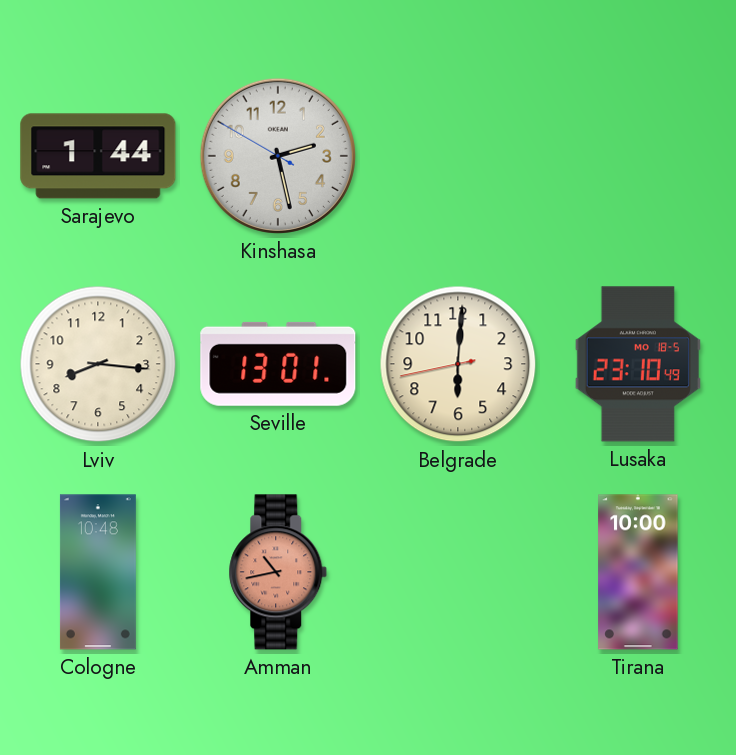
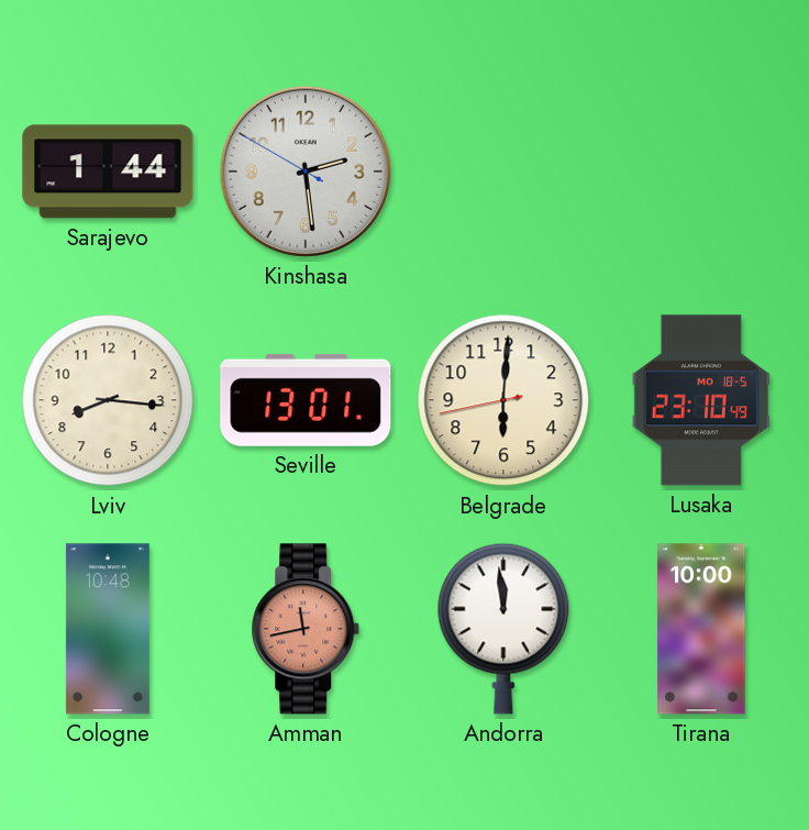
Kinshasa: 2:27 -> 2:28 (306, 171)
Amman: 10:43 -> 11:43 (306, 629)
Andorra: none -> 11:59 (503, 629)
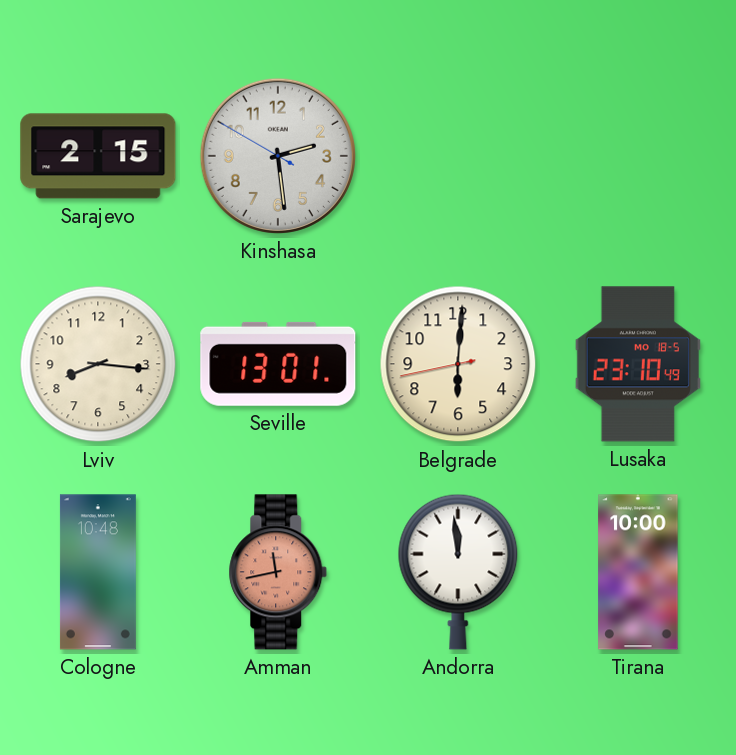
Sarajevo: 1:44 -> 2:15 (98, 156)
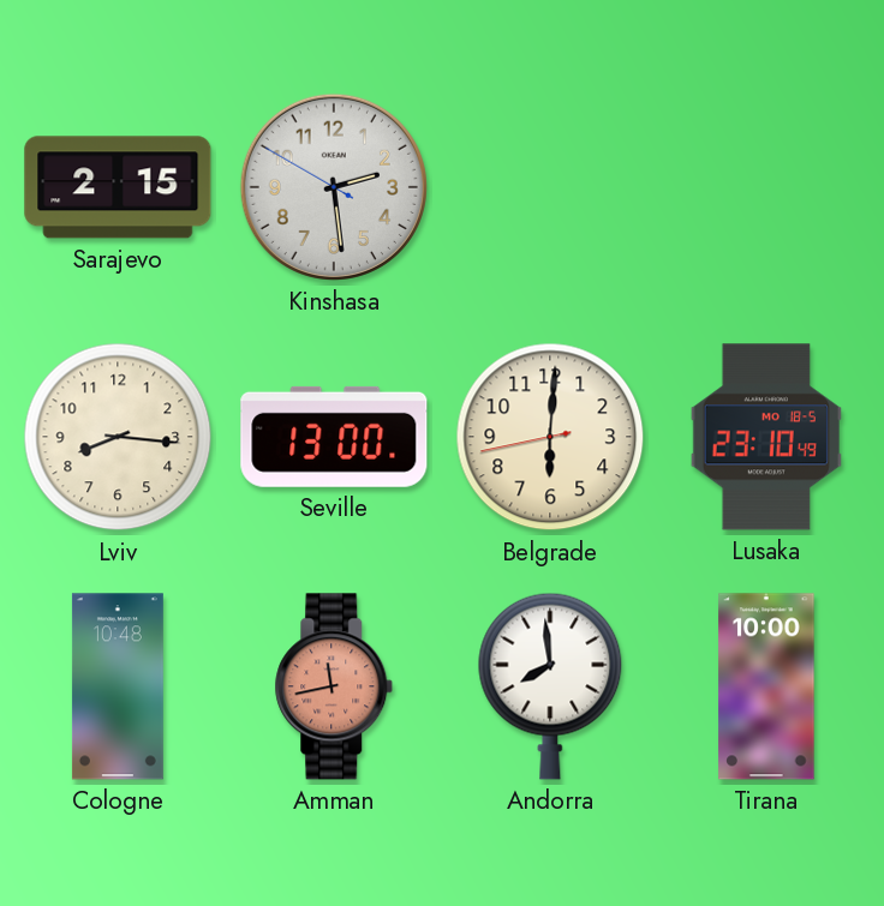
Seville: 13:01 -> 13:00 (334, 437)
Andorra: 11:59 -> 7:59 (550, 686)
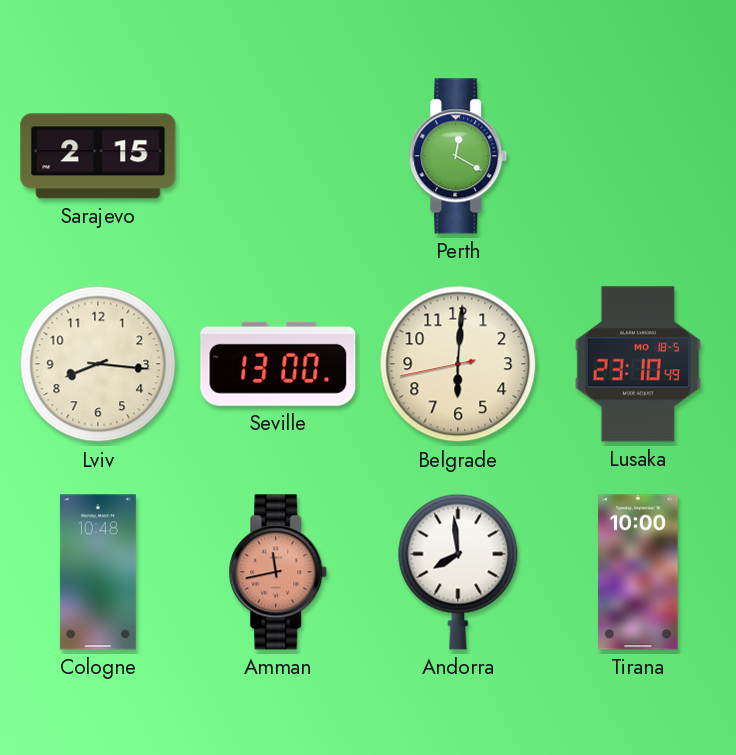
Kinshasa: 2:28 -> none (334, 187)
Perth: none -> 12:20 (458, 156)
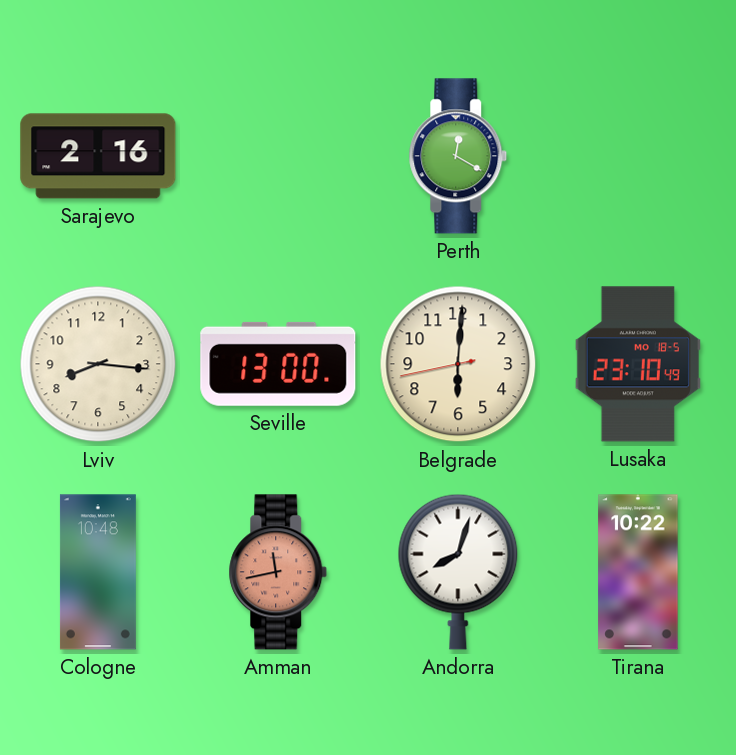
Sarajevo: 2:15 -> 2:16 (98, 156)
Andorra: 7:59 -> 8:03 (458, 572)
Tirana: 10:00 -> 10:22 (638, 572)
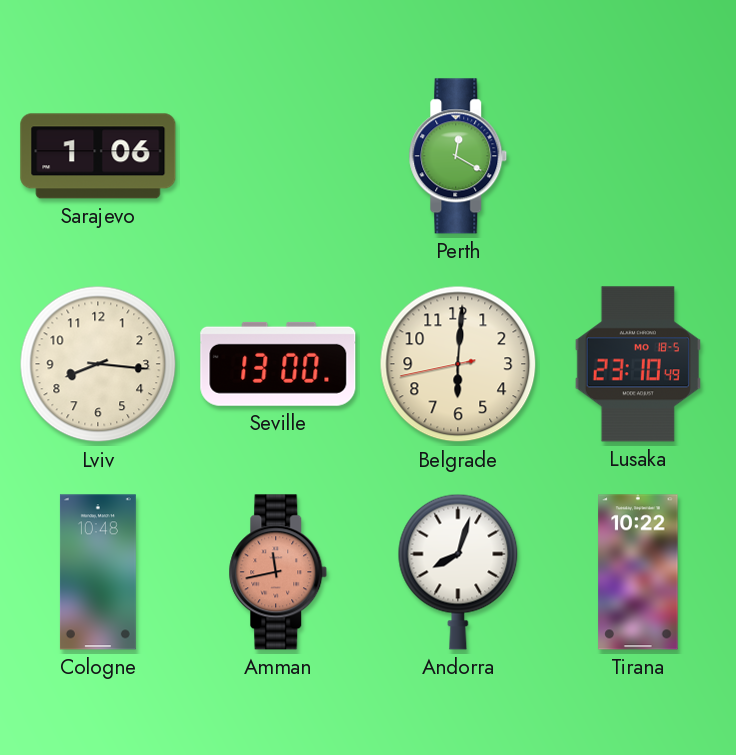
Sarajevo: 2:16 -> 1:06 (98, 156)
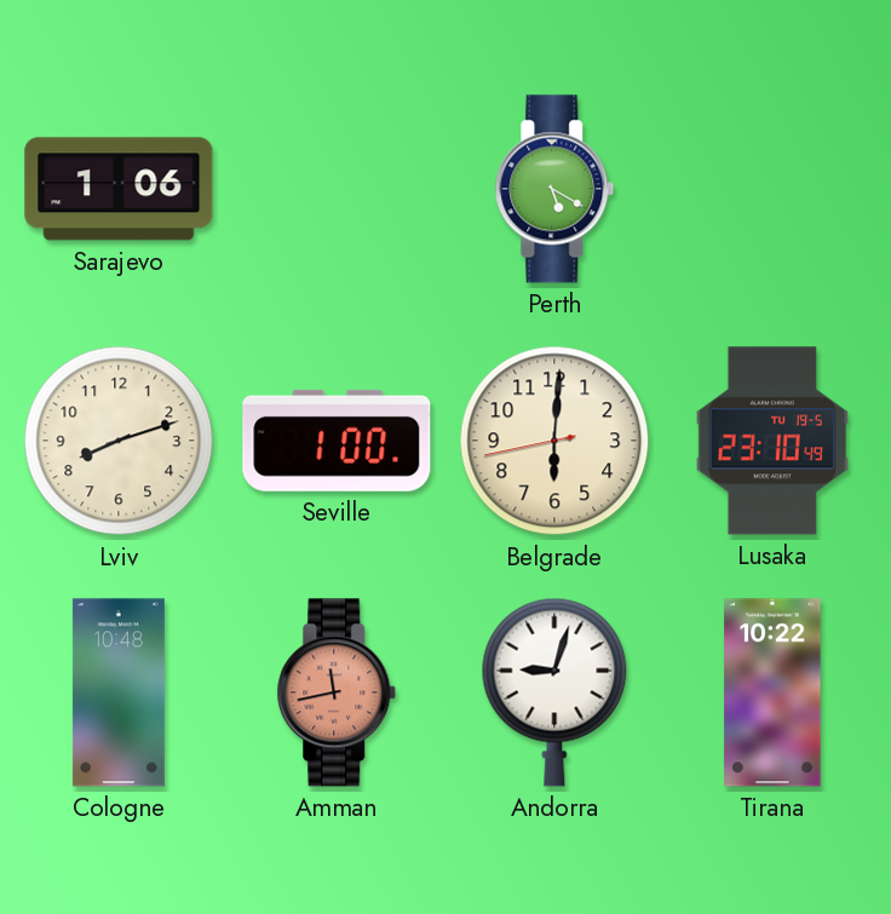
Perth: 12:20 -> 5:20 (554, 189)
Lviv: 8:16 -> 8:12 (119, 441)
Seville: 13:00 -> 1:00 (337, 441)
Lusaka date: MO 18-5 -> TU 19-5 (772, 441)
Andorra: 8:03 -> 9:03 (554, 692)
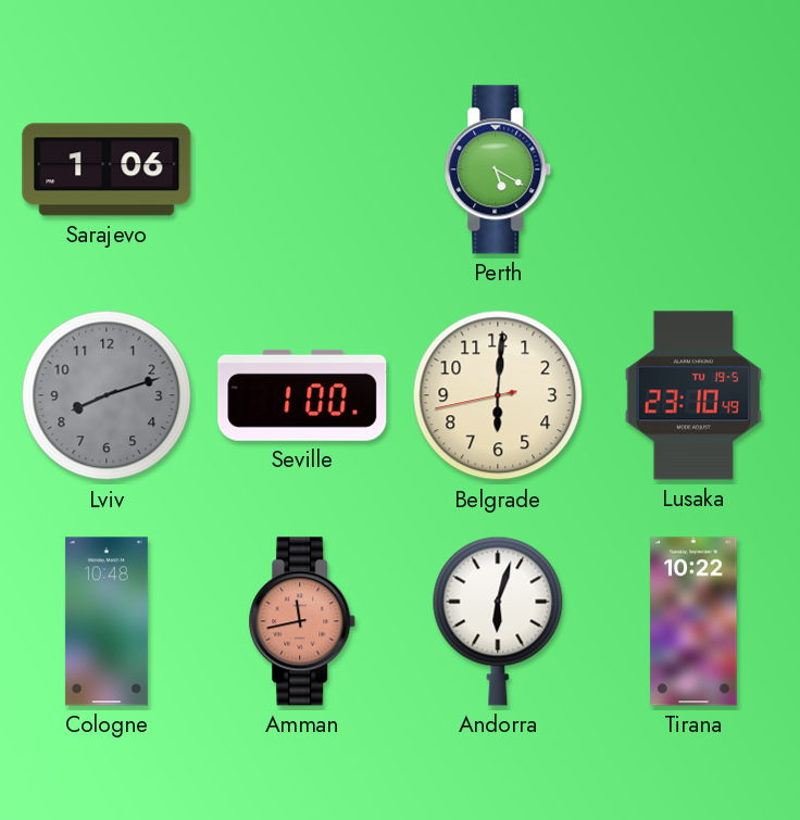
Lviv dial: cream -> grey (107, 395)
Andorra: 9:03 -> 6:03 (498, 621)
